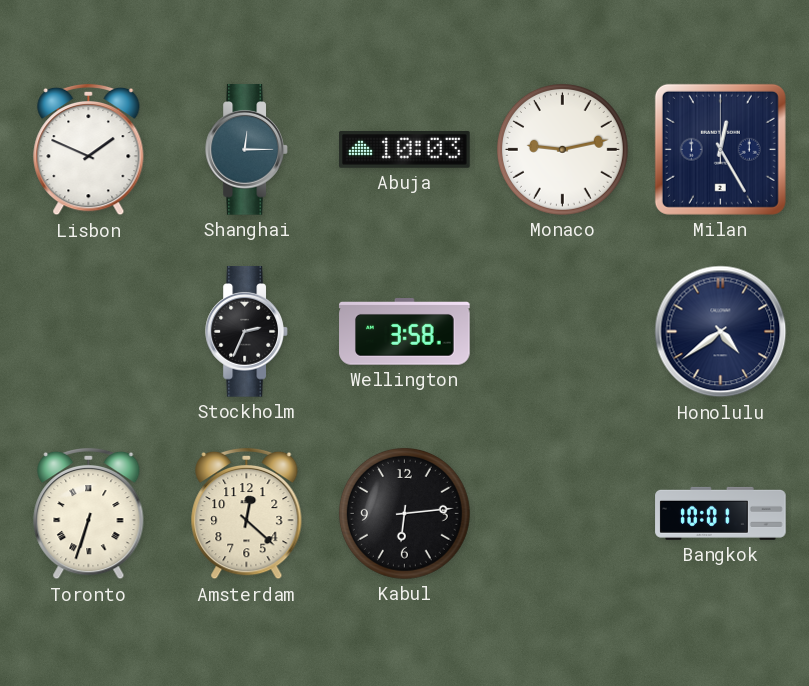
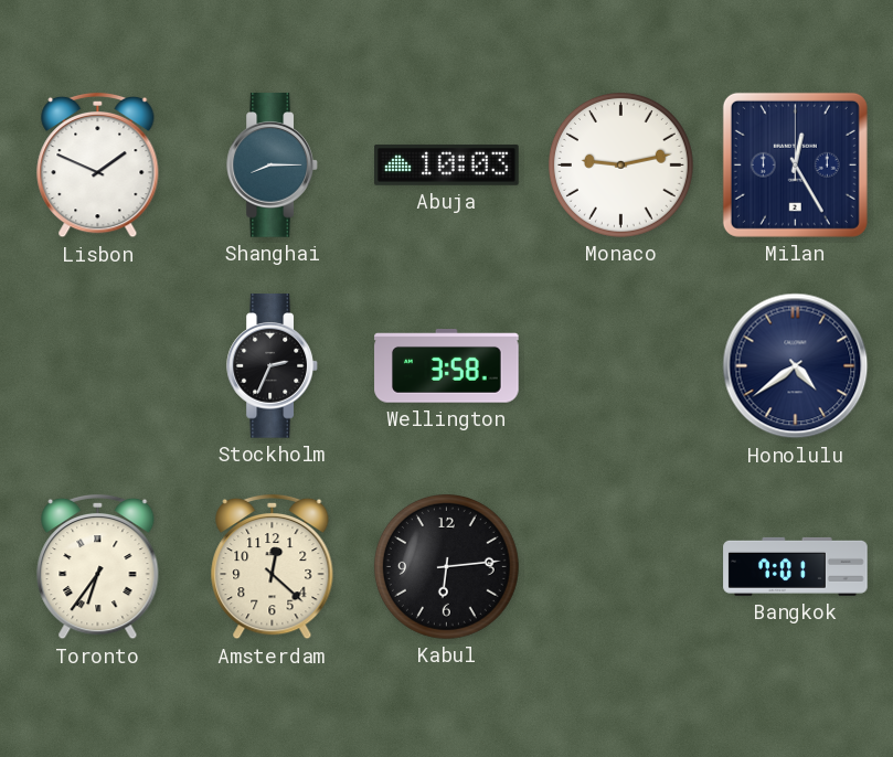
Shanghai: 12:15 -> 8:15 (273, 166)
Toronto: 6:33 -> 6:36 (98, 567)
Bangkok: 10:01 -> 7:01 (796, 566)
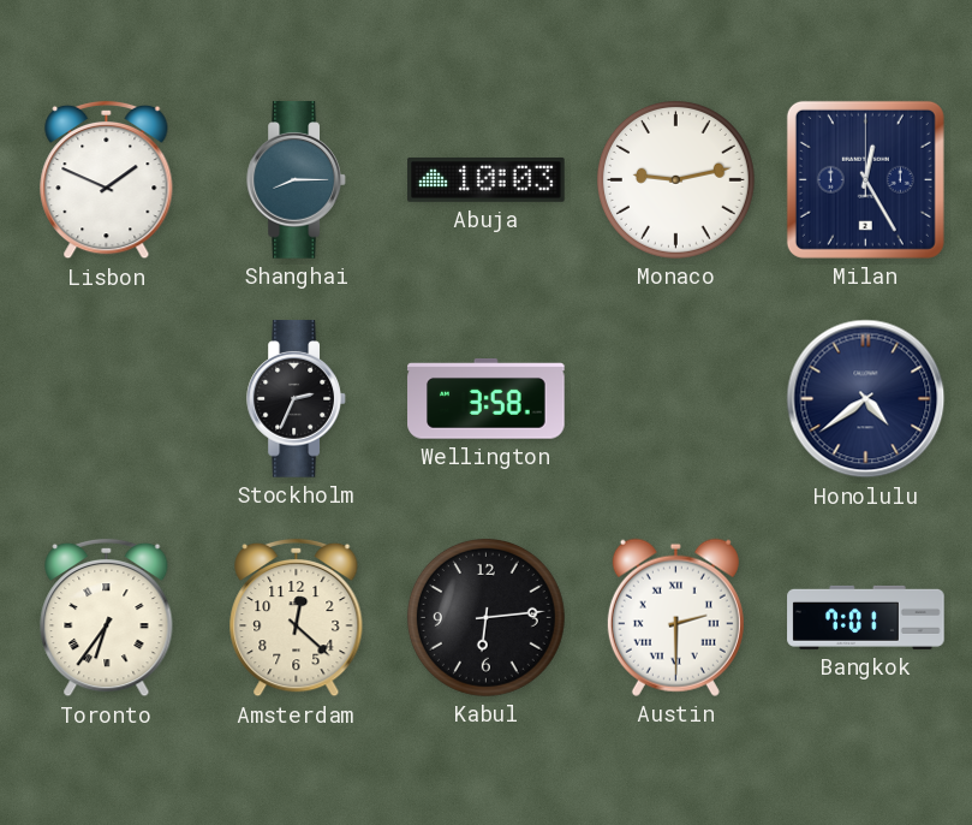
Austin: none -> 2:30 (675, 617)
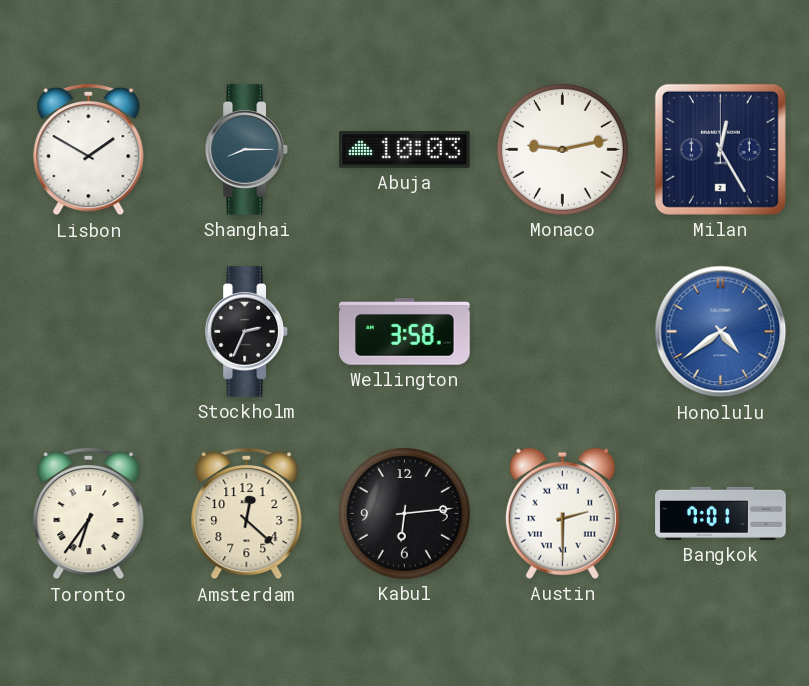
Lisbon: 1:49 -> 1:50 (89, 150)
Honolulu dial: navy -> blue (721, 332)
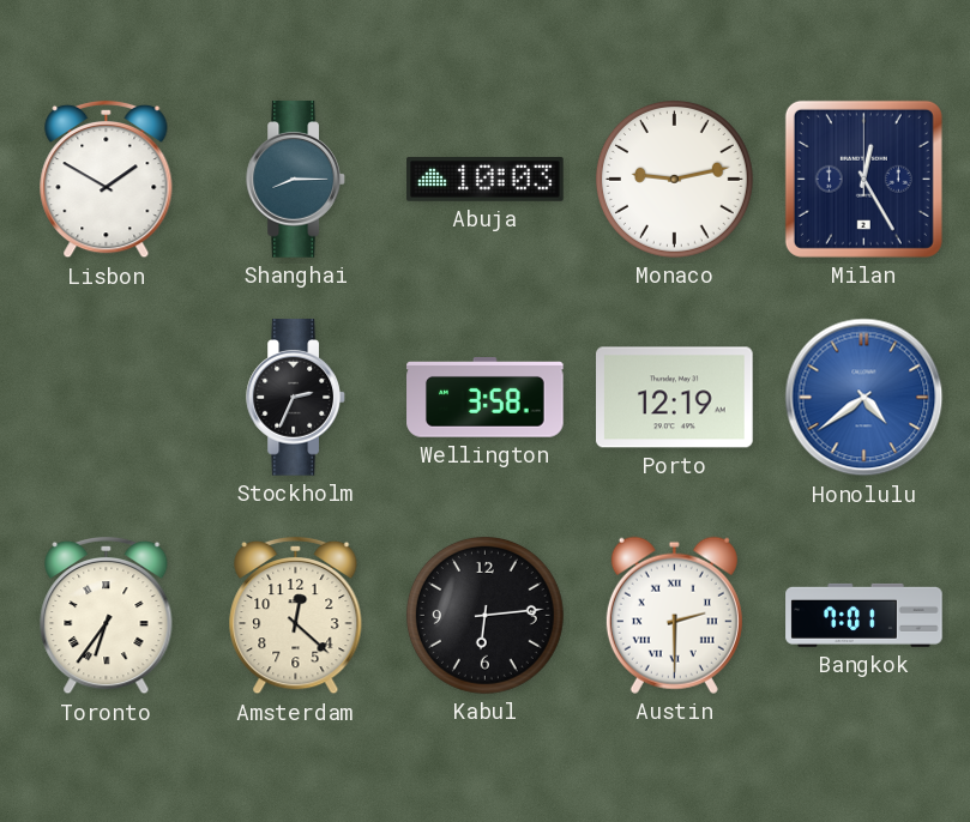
Porto: none -> 12:19 (675, 398)
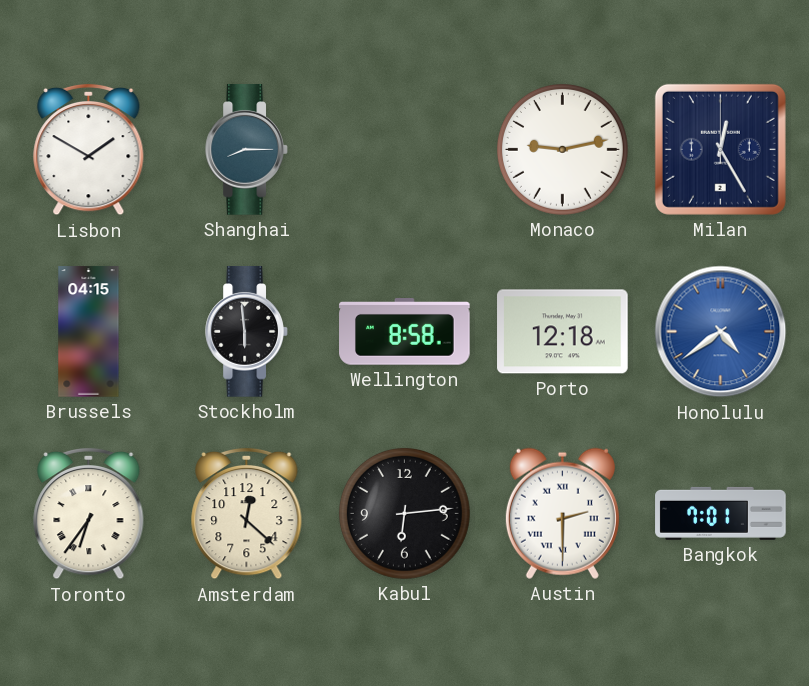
Abuja: 10:03 -> none (486, 180)
Brussels: none -> 04:15 (89, 332)
Stockholm: 2:34 -> 5:59 (247, 332)
Wellington: 3:58 -> 8:58 (405, 332)
Porto: 12:19 -> 12:18 (563, 332)
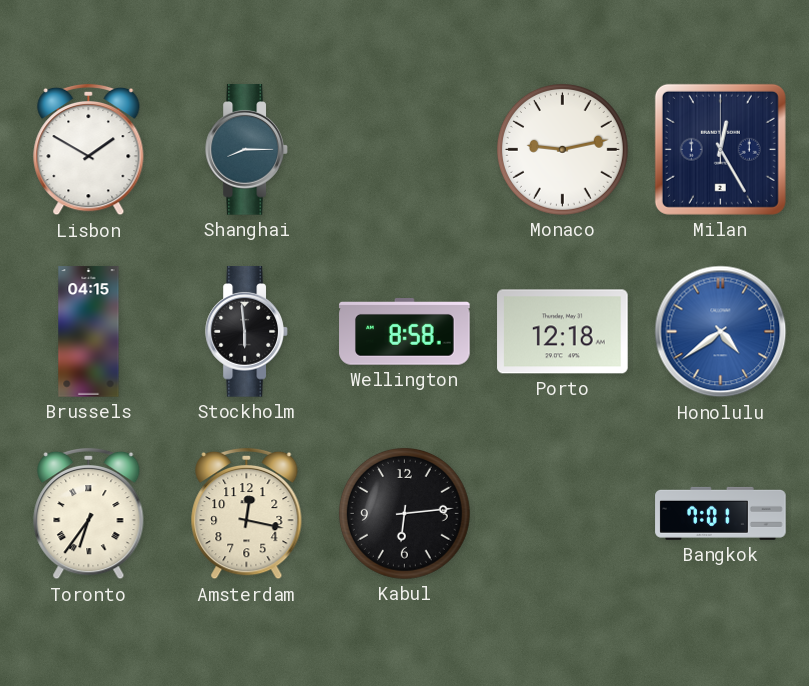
Amsterdam: 12:22 -> 12:17 (247, 514)
Austin: 2:30 -> none (562, 513)
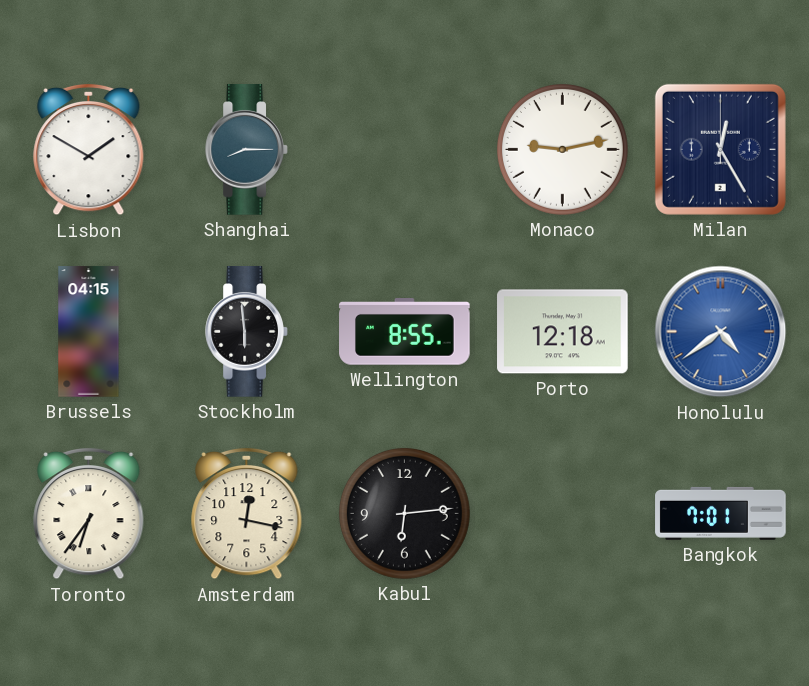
Wellington: 8:58 -> 8:55 (405, 332)
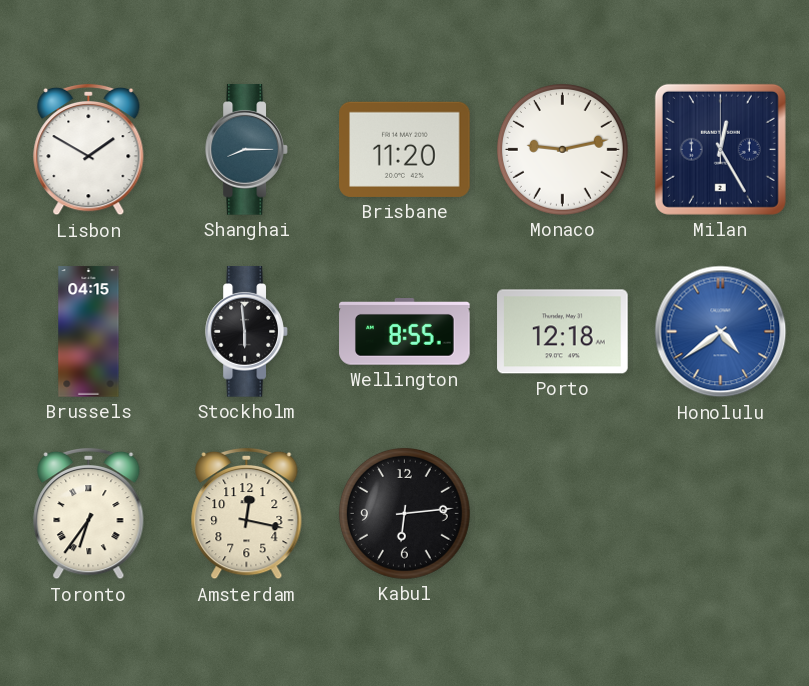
Brisbane: none -> 11:20 (405, 149)
Bangkok: 7:01 -> none (721, 513)
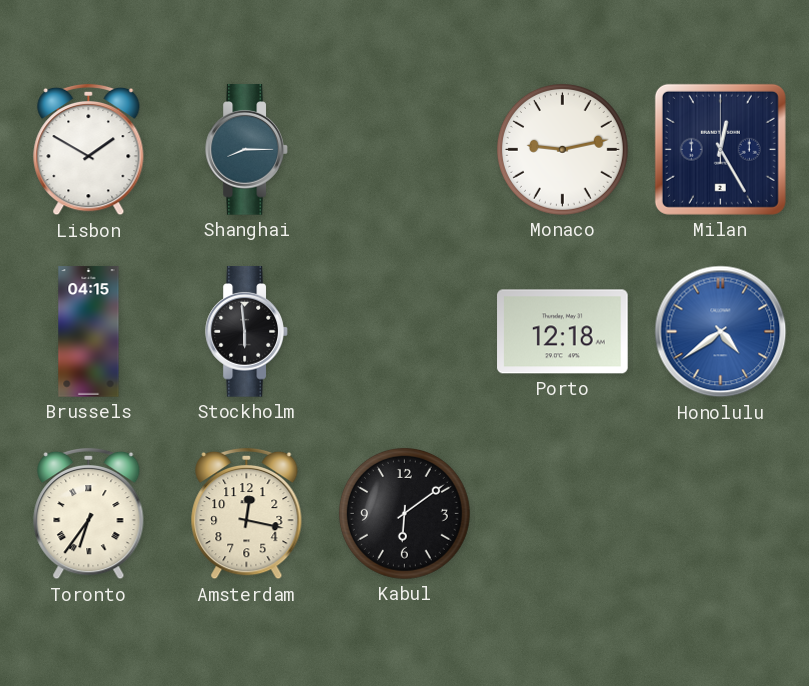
Brisbane: 11:20 -> none (405, 149)
Wellington: 8:55 -> none (405, 332)
Kabul: 6:14 -> 6:09 (404, 513)
